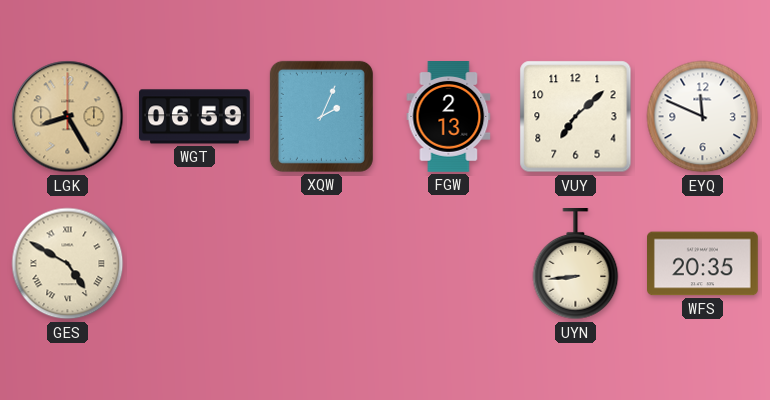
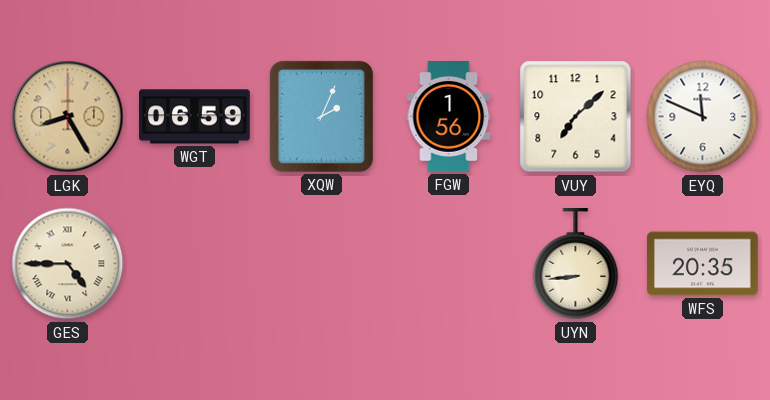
FGW: 2:13 -> 1:56 (449, 117)
GES: 4:50 -> 4:45 (68, 264)
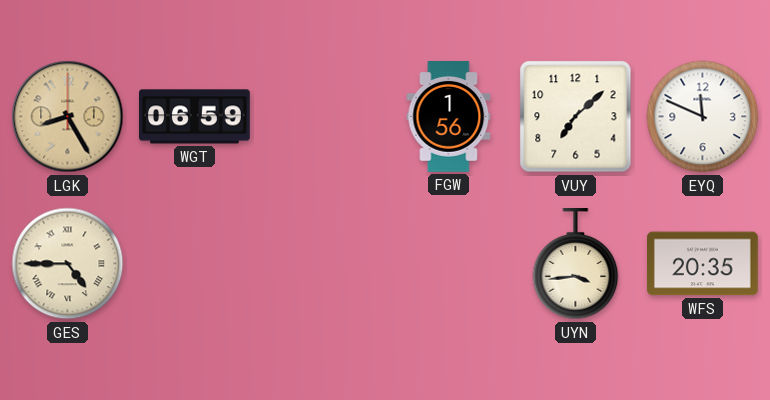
XQW: 2:04 -> none (321, 116)
UYN: 8:44 -> 3:44 (576, 265)
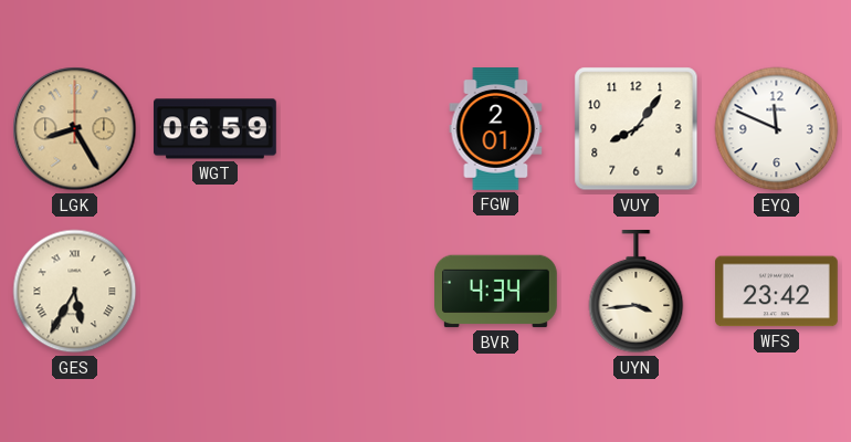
FGW: 1:56 -> 2:01 (496, 129)
VUY: 7:08 -> 8:06 (637, 129)
GES: 4:45 -> 5:35 (75, 292)
BVR: none -> 4:34 (496, 292)
WFS: 20:35 -> 23:42 (777, 292)
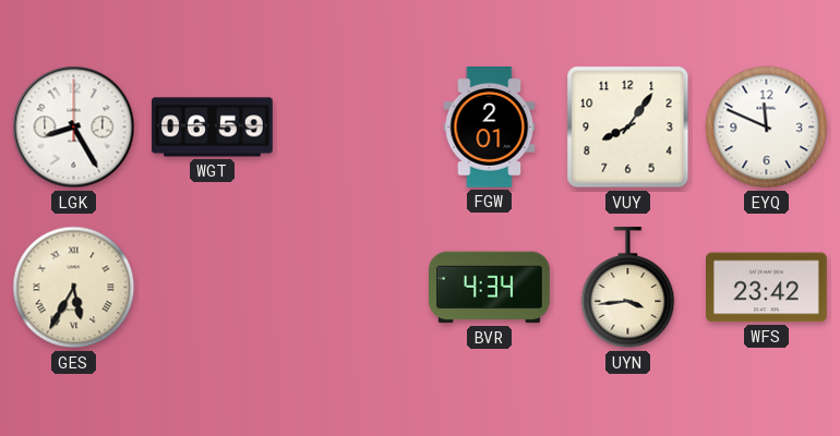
LGK dial: champagne -> white (74, 128)
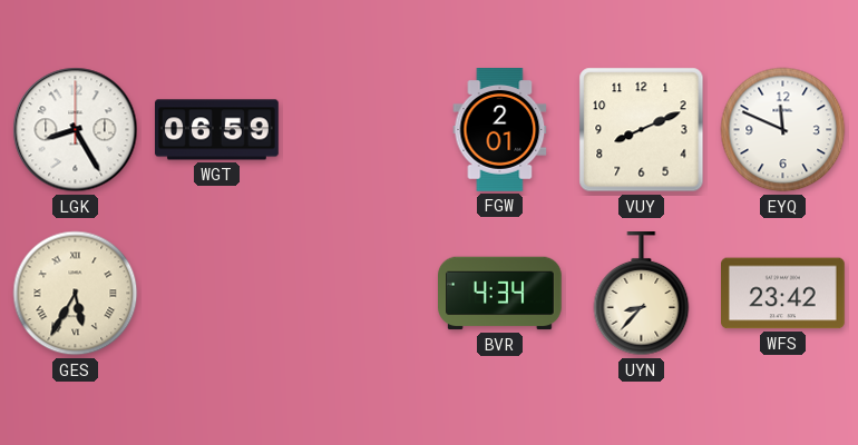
VUY: 8:06 -> 8:11 (642, 130)
UYN: 3:44 -> 8:37 (642, 295)
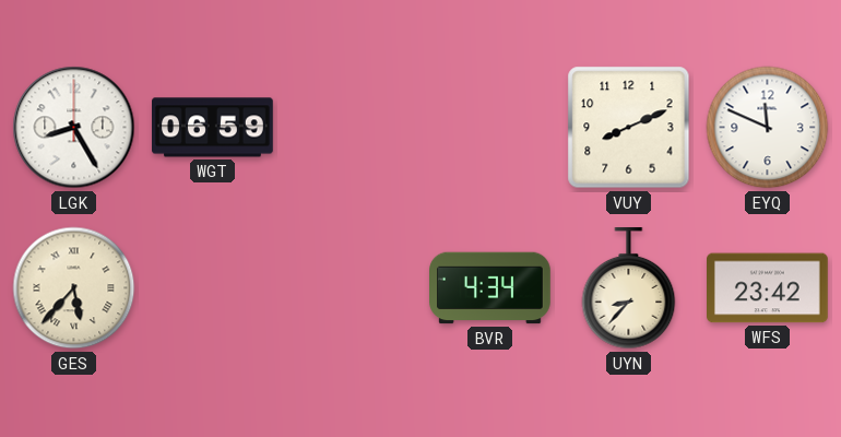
FGW: 2:01 -> none (500, 130)
GES: 5:35 -> 5:37 (74, 288)
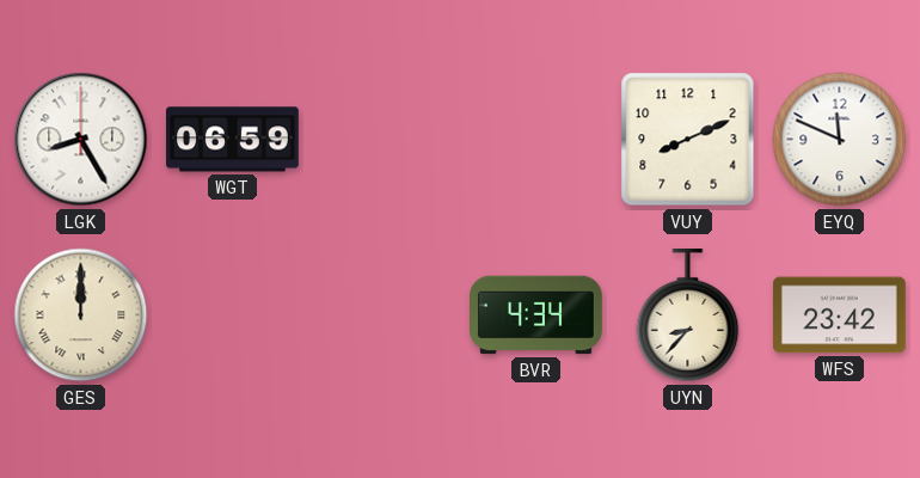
GES: 5:37 -> 12:00 (81, 315)
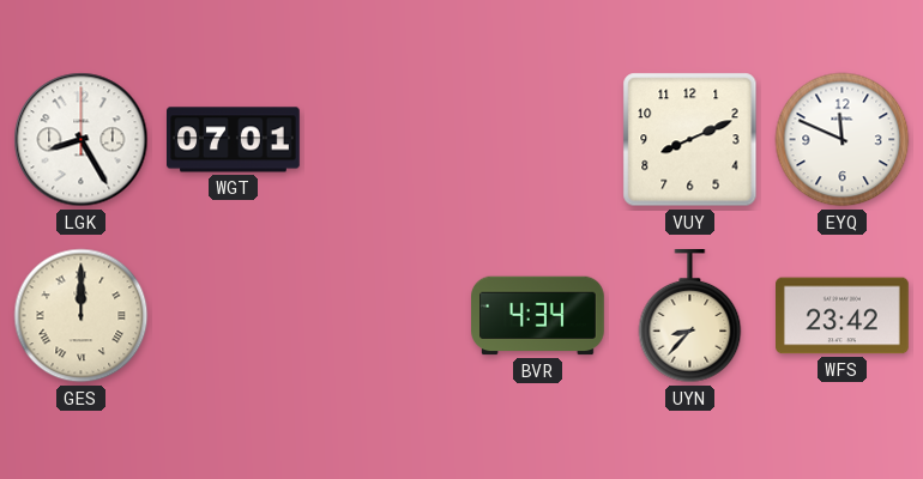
WGT: 06:59 -> 07:01 (234, 140)
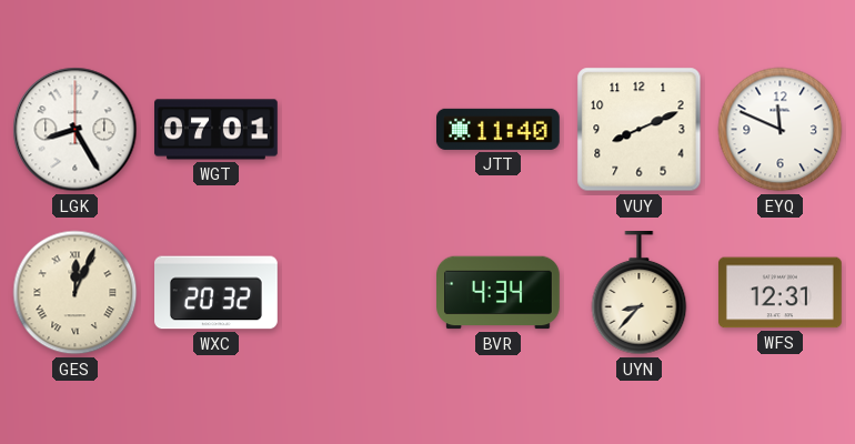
JTT: none -> 11:40 (499, 129)
GES: 12:00 -> 12:04 (76, 293)
WXC: none -> 20:32 (217, 293)
WFS: 23:42 -> 12:31 (781, 293)
